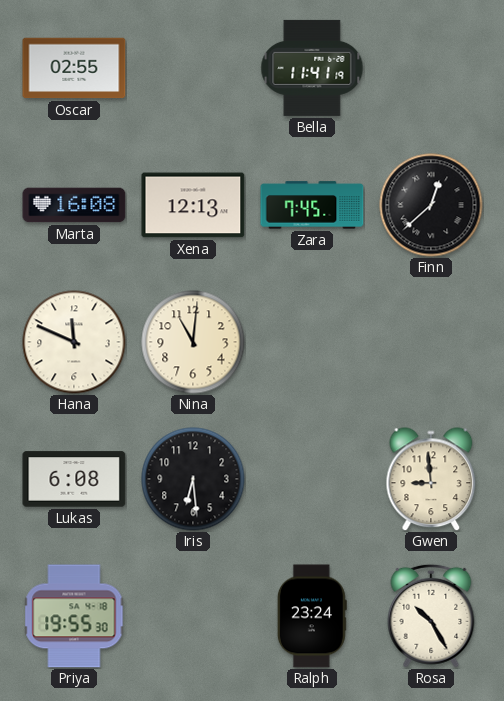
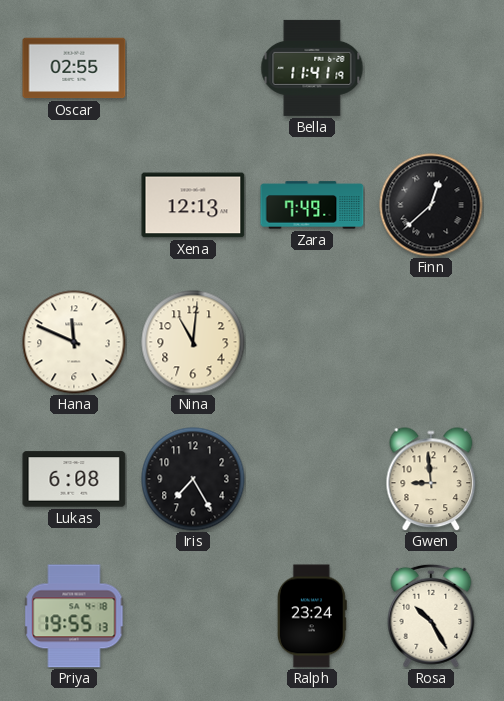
Marta: 16:08 -> none (74, 205)
Zara: 7:45 -> 7:49 (312, 205)
Iris: 6:29 -> 7:25 (193, 479)
Priya: 19:55:30 -> 19:55:13 (74, 616)
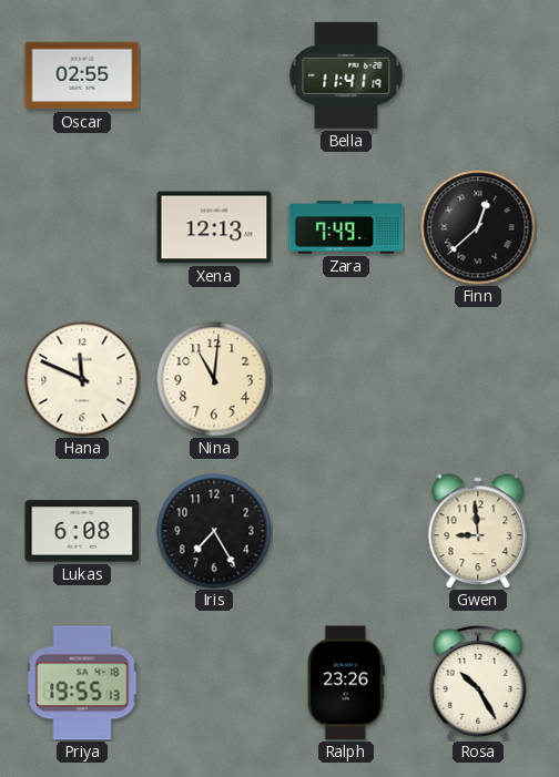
Ralph: 23:24 -> 23:26 (346, 683)
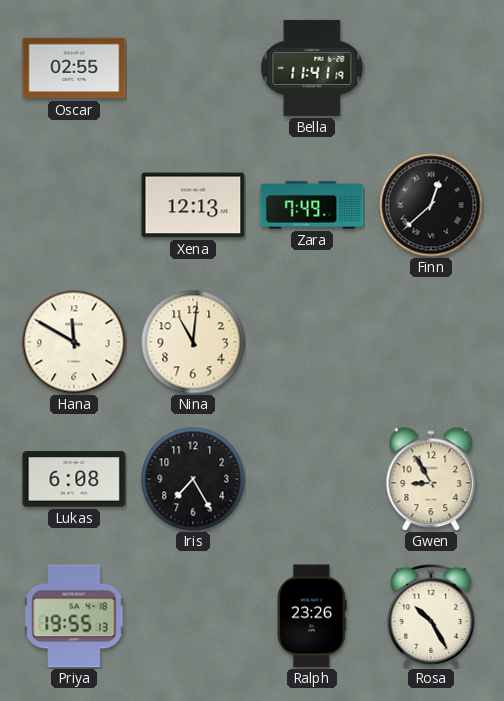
Hana: 11:49 -> 11:50 (74, 342)
Gwen: 8:59 -> 8:55 (431, 479)
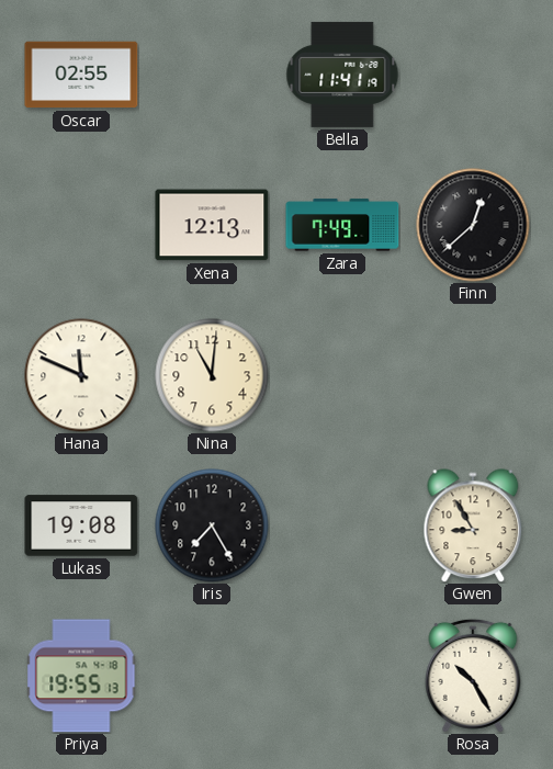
Hana: 11:50 -> 11:49 (81, 375)
Lukas: 6:08 -> 19:08 (81, 525)
Ralph: 23:26 -> none (312, 616)
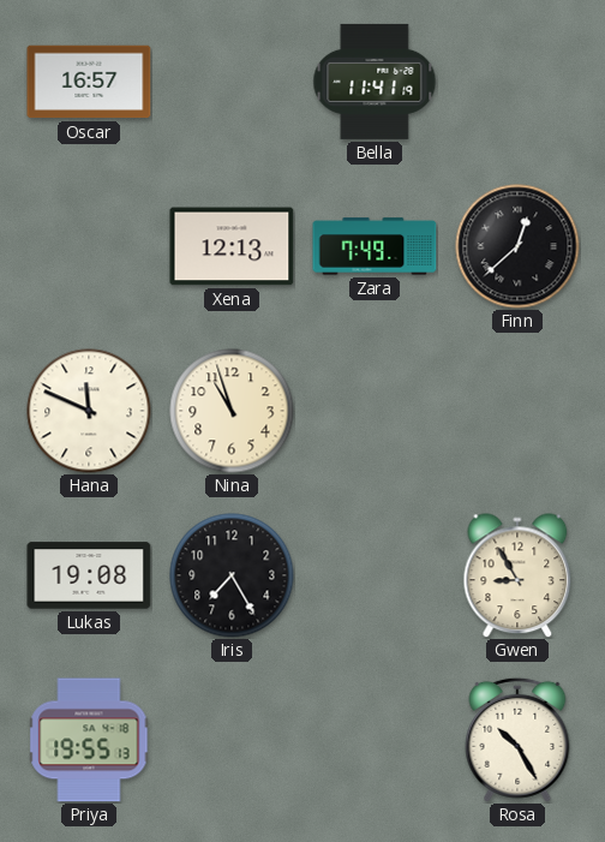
Oscar: 02:55 -> 16:57 (89, 82)
Nina: 11:01 -> 10:57 (232, 411)
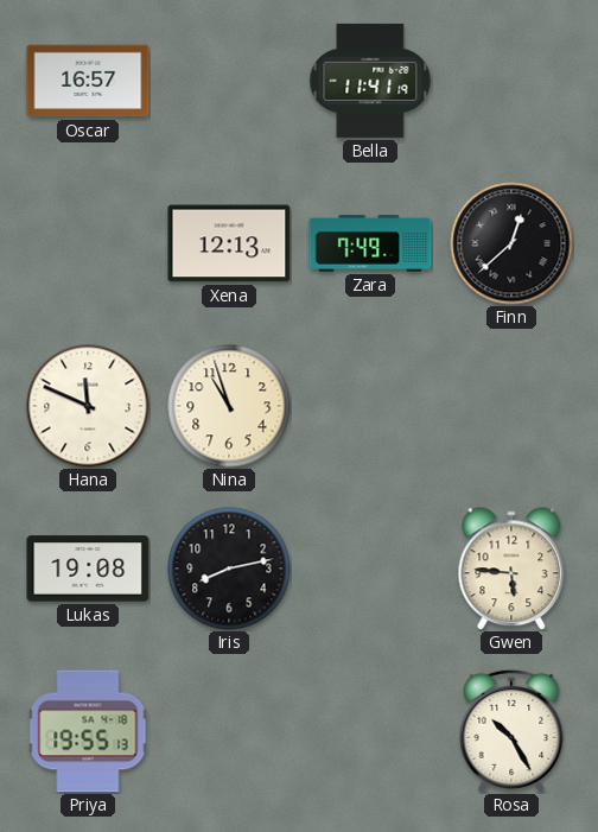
Iris: 7:25 -> 8:13 (229, 569)
Gwen: 8:55 -> 5:46 (511, 569)
